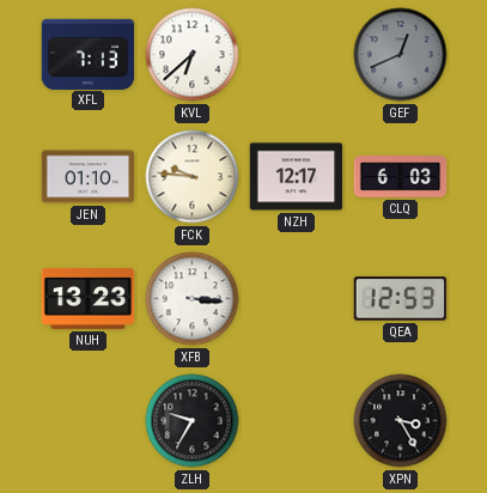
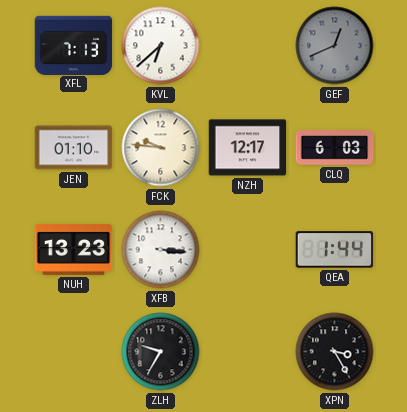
QEA: 12:53 -> 1:44 (335, 250)
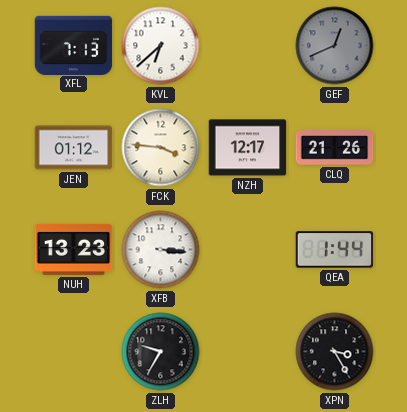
JEN: 01:10 -> 01:12 (74, 148)
FCK: 9:46 -> 3:46 (161, 148)
CLQ: 6:03 -> 21:26 (335, 148)
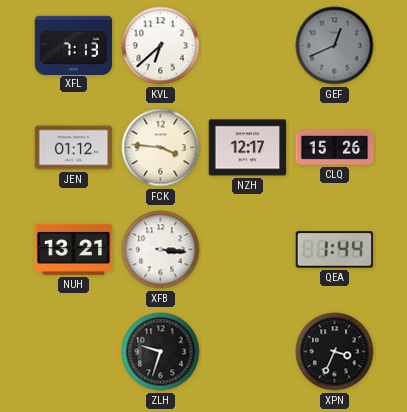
CLQ: 21:26 -> 15:26 (335, 148)
NUH: 13:23 -> 13:21 (74, 249)
ZLH: 9:35 -> 9:33 (161, 352)
XPN: 3:25 -> 3:34 (335, 352)
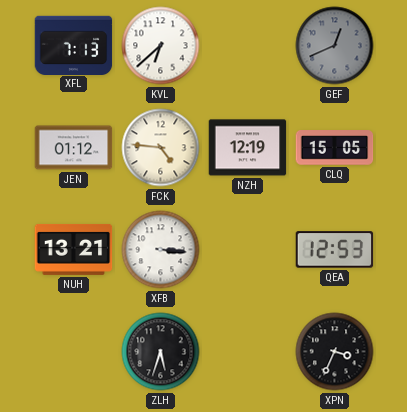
FCK: 3:46 -> 4:46 (161, 148)
NZH: 12:17 -> 12:19 (248, 148)
CLQ: 15:26 -> 15:05 (335, 148)
QEA: 1:44 -> 12:53 (335, 250)
ZLH: 9:33 -> 5:33 (161, 352)
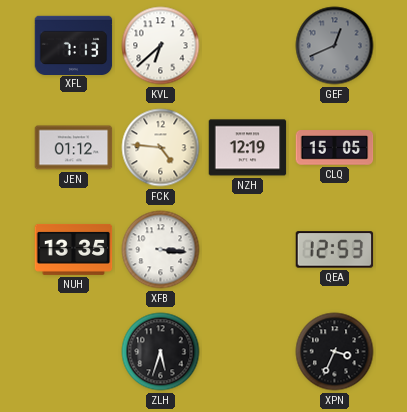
NUH: 13:21 -> 13:35 (74, 249)
